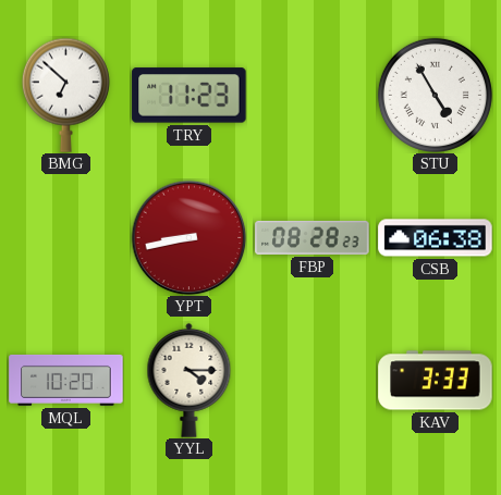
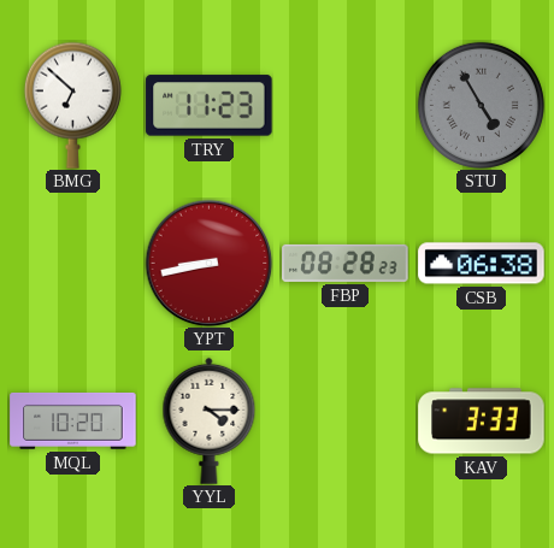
STU dial: white -> grey (481, 105)
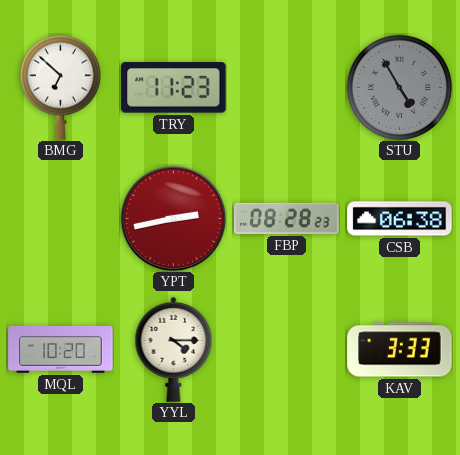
YPT: 8:43 -> 2:43 (173, 218)
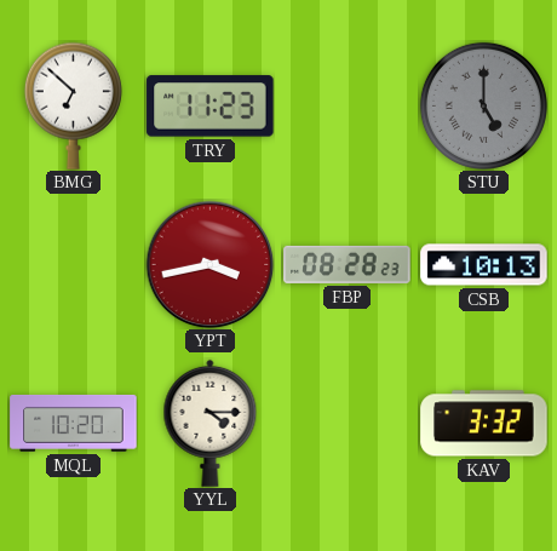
STU: 4:55 -> 5:00 (483, 105)
YPT: 2:43 -> 3:43 (209, 264)
CSB: 06:38 -> 10:13 (484, 265)
KAV: 3:33 -> 3:32 (484, 424)
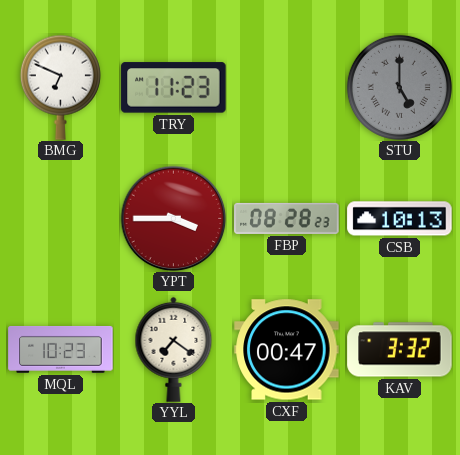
BMG: 6:52 -> 6:49 (60, 87)
YPT: 3:43 -> 3:45 (173, 218)
MQL: 10:20 -> 10:23 (61, 349)
YYL: 4:15 -> 7:21 (174, 349)
CXF: none -> 00:47 (287, 350)
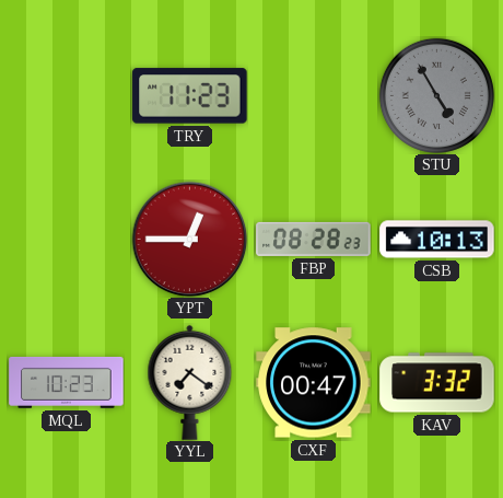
BMG: 6:49 -> none (60, 87)
STU: 5:00 -> 4:55 (436, 95)
YPT: 3:45 -> 12:45 (189, 239)
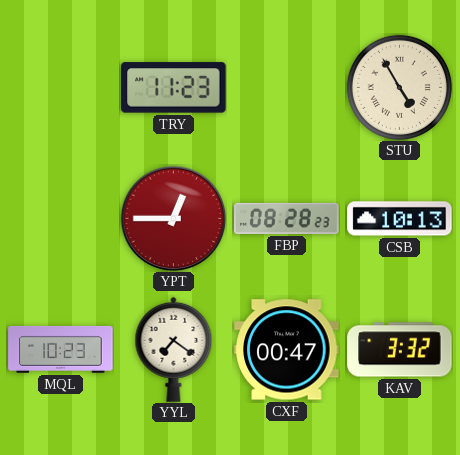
STU dial: grey -> cream (399, 87)
